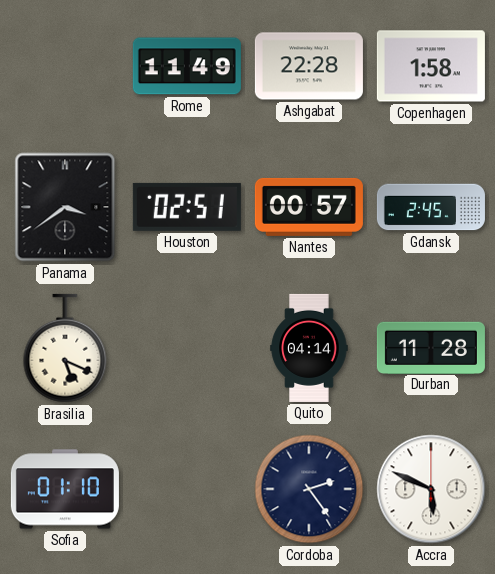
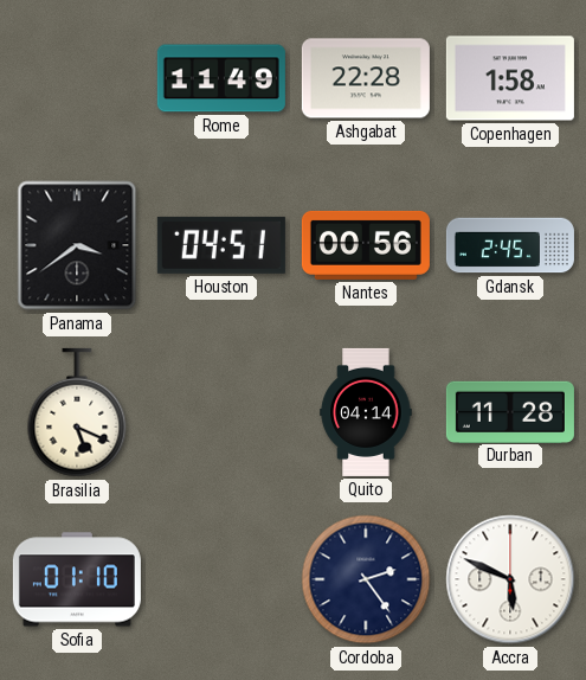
Houston: 02:51 -> 04:51 (221, 245)
Nantes: 00:57 -> 00:56 (366, 245)
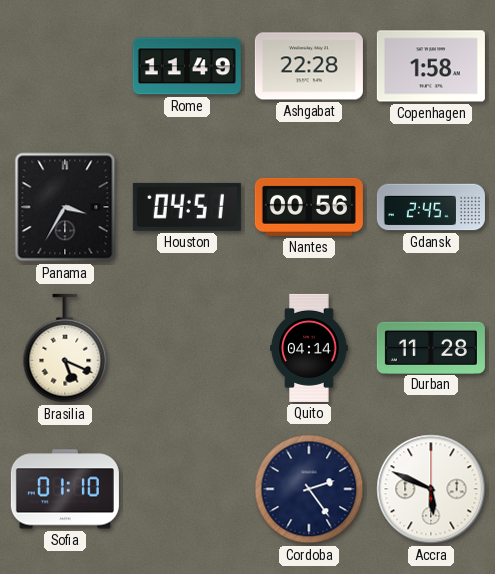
Panama: 3:39 -> 3:35 (65, 207)
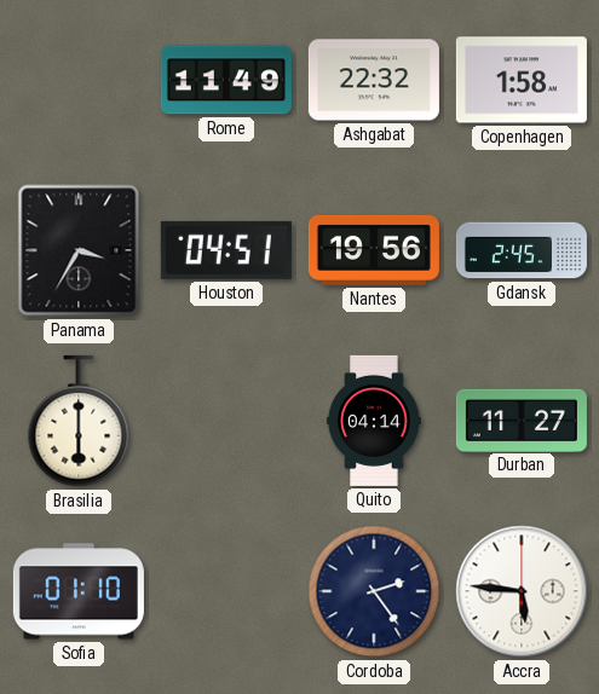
Ashgabat: 22:28 -> 22:32 (374, 80)
Nantes: 00:56 -> 19:56 (374, 250)
Brasilia: 5:19 -> 6:00 (79, 421)
Durban: 11:28 -> 11:27 (522, 420)
Accra: 5:49 -> 5:46 (522, 591)
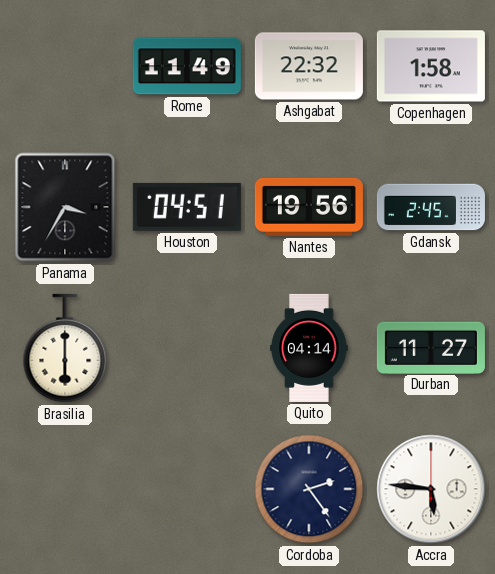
Sofia: 01:10 -> none (79, 591)
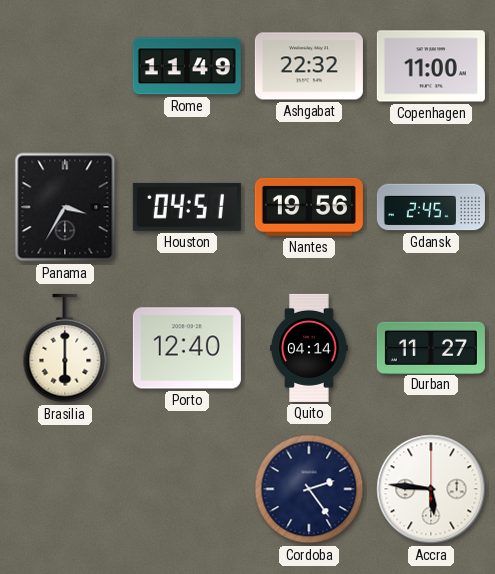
Copenhagen: 1:58 -> 11:00 (431, 66)
Porto: none -> 12:40 (187, 348)
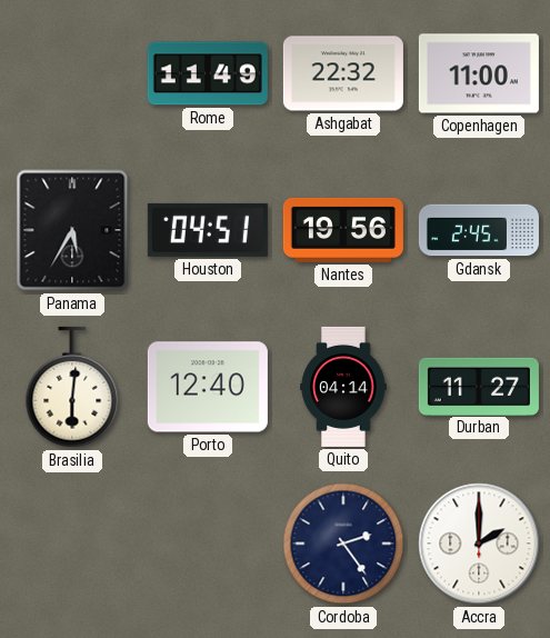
Panama: 3:35 -> 5:35 (72, 230)
Brasilia: 6:00 -> 6:01 (72, 387)
Accra: 5:46 -> 2:00 (479, 544)
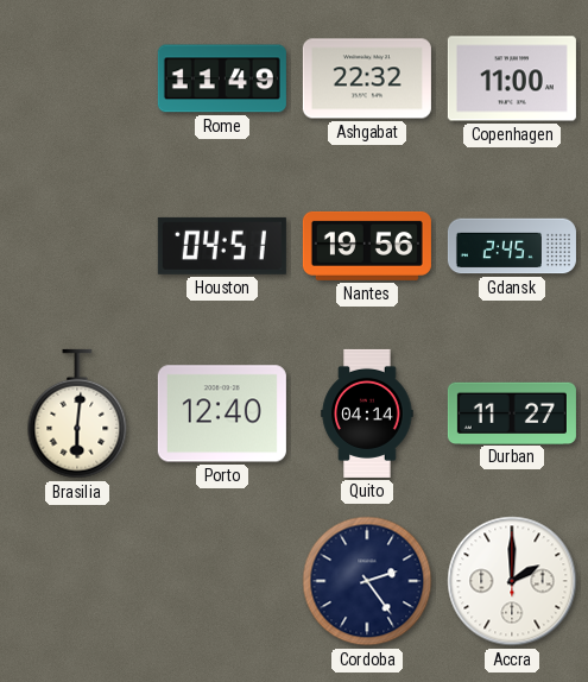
Panama: 5:35 -> none (72, 230)
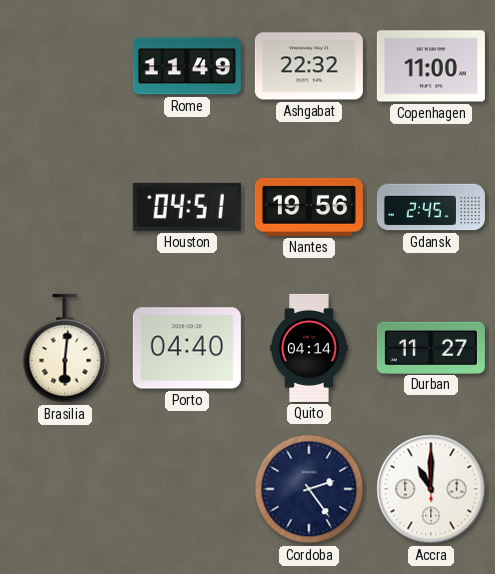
Porto: 12:40 -> 04:40 (187, 348)
Accra: 2:00 -> 11:00 (431, 489)
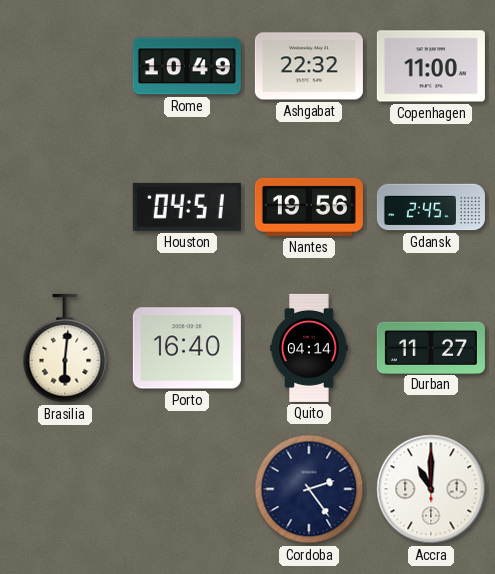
Rome: 11:49 -> 10:49 (187, 66)
Porto: 04:40 -> 16:40 (187, 348)
